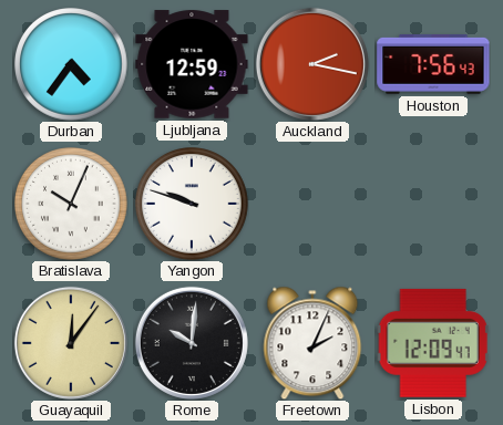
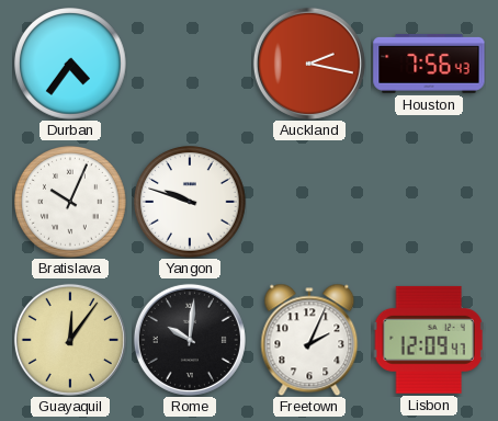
Ljubljana: 12:59 -> none (192, 64)
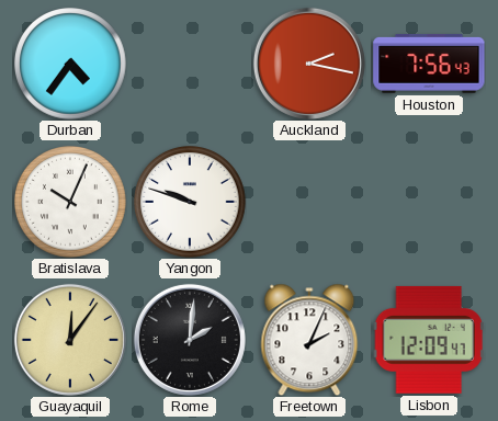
Rome: 10:01 -> 2:01 (190, 340)
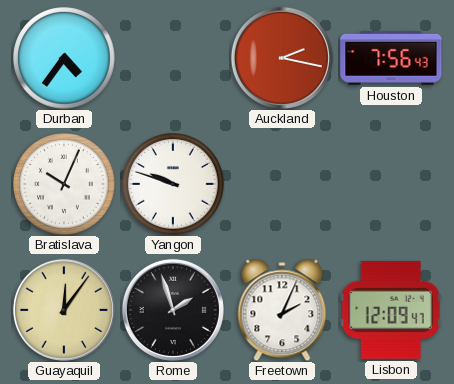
Rome: 2:01 -> 1:57 (173, 310)
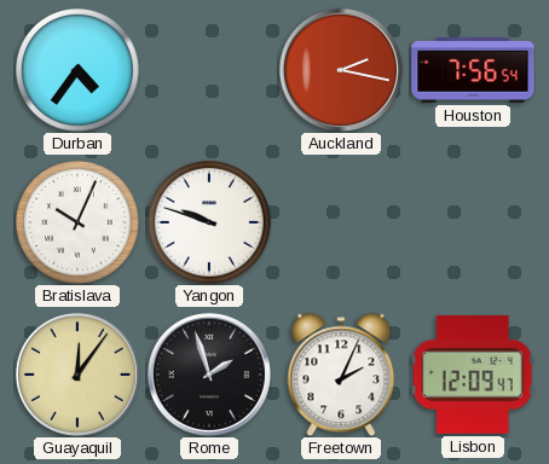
Houston: 7:56:43 -> 7:56:54 (473, 70)
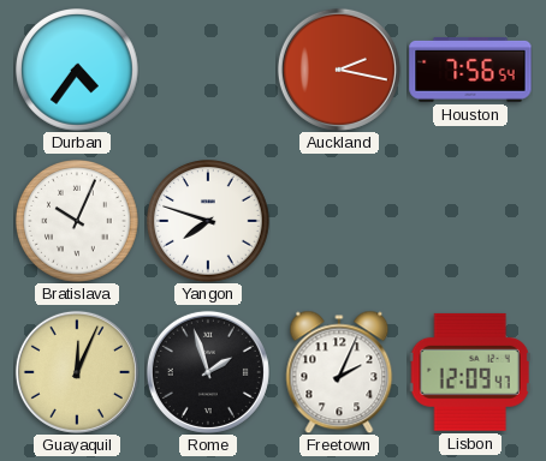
Yangon: 9:48 -> 7:48 (208, 221)
Guayaquil: 12:06 -> 12:04 (77, 372)
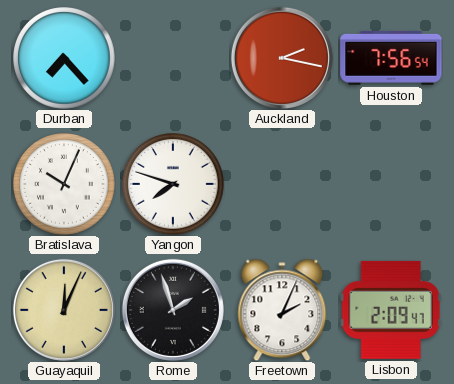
Durban: 4:36 -> 7:23 (64, 58)
Lisbon: 12:09 -> 2:09 (391, 310)
